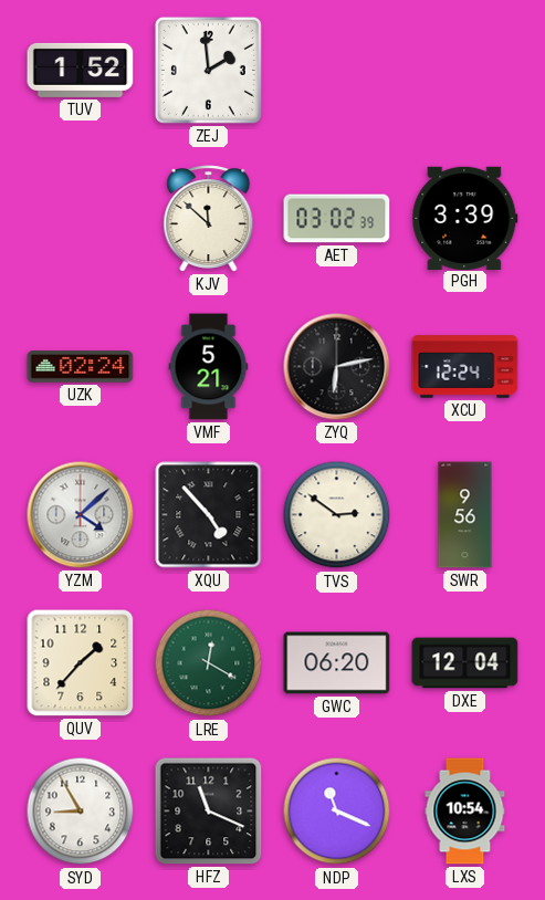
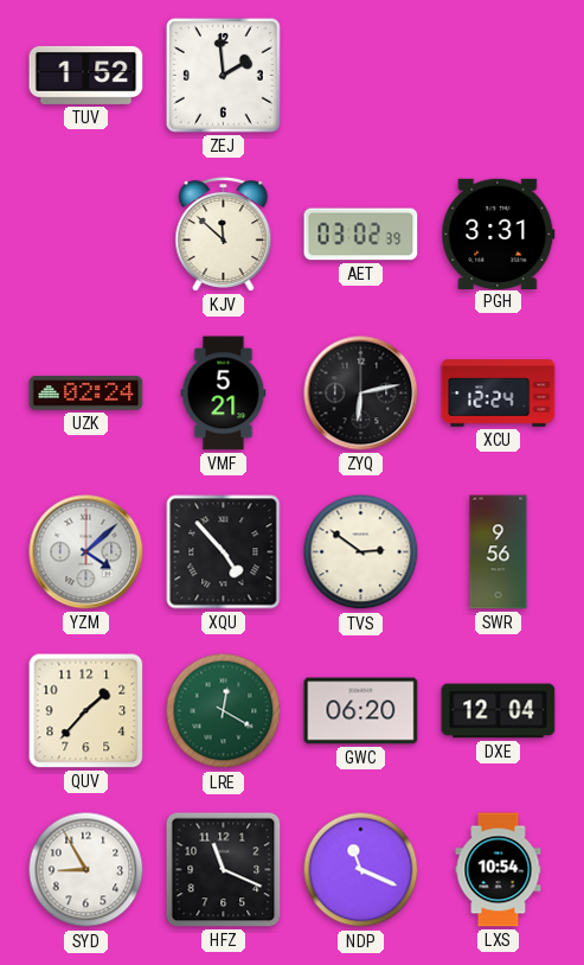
PGH: 3:39 -> 3:31 (499, 234)
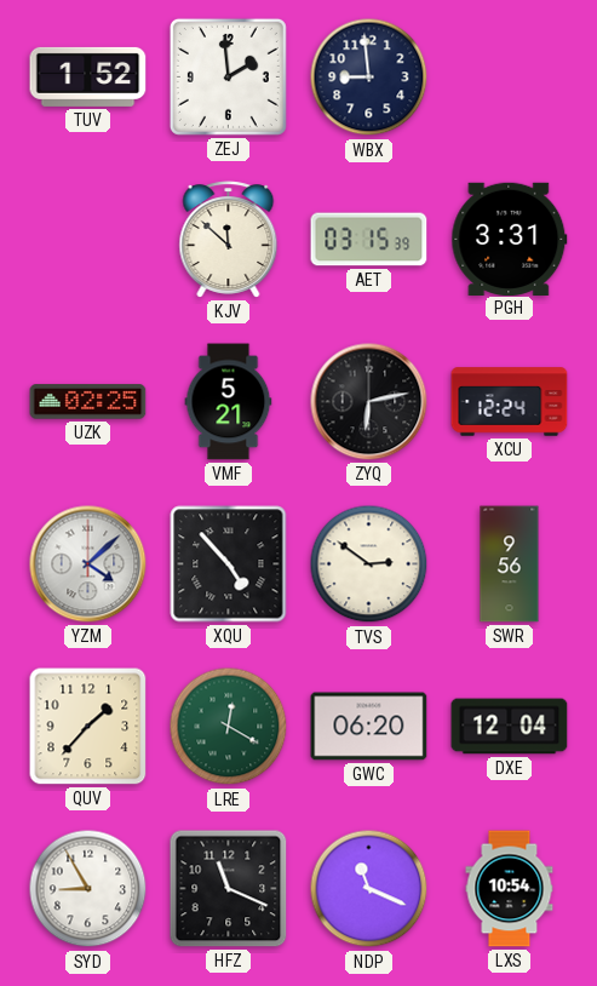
WBX: none -> 8:59 (369, 78)
AET: 03:02 -> 03:15 (369, 240)
UZK: 02:24 -> 02:25 (88, 402)
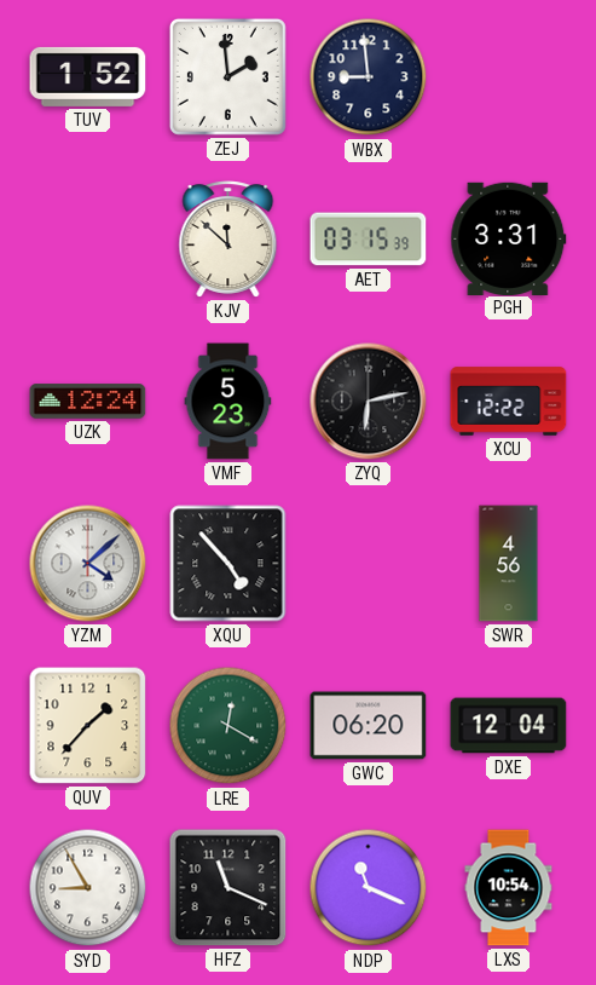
UZK: 02:25 -> 12:24 (88, 402)
VMF: 5:21 -> 5:23 (228, 402)
XCU: 12:24 -> 12:22 (509, 402)
TVS: 2:51 -> none (369, 564)
SWR: 9:56 -> 4:56 (509, 564)
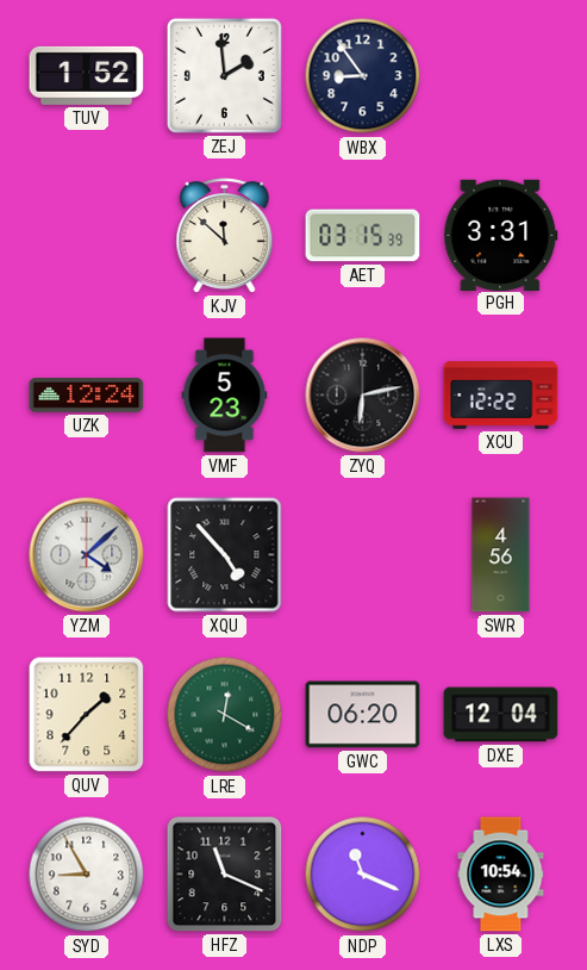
WBX: 8:59 -> 8:54 (363, 76)
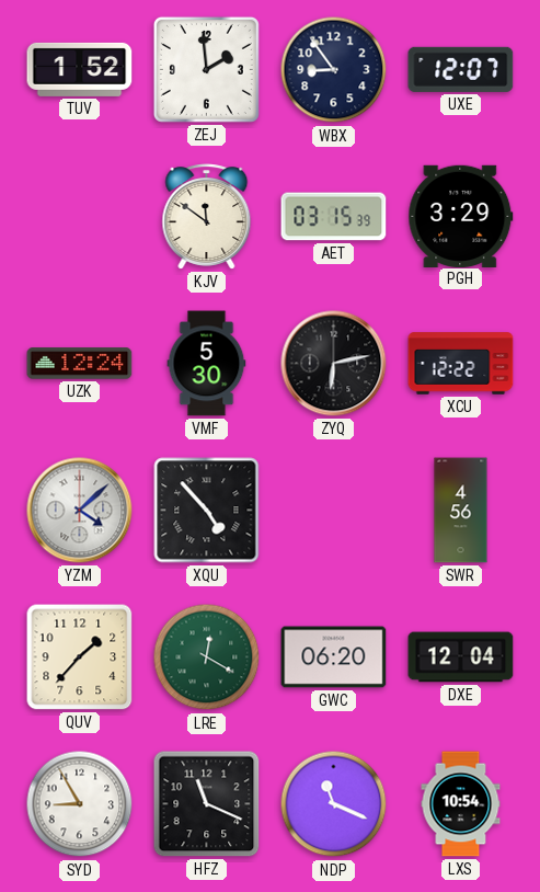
UXE: none -> 12:07 (461, 69)
KJV: 11:52 -> 11:51 (207, 217)
PGH: 3:31 -> 3:29 (461, 216)
VMF: 5:23 -> 5:30 (207, 364)
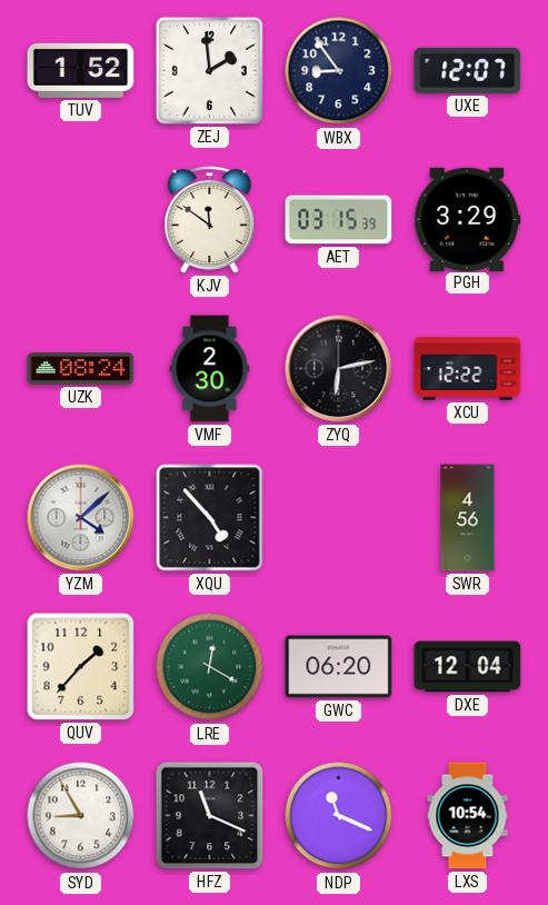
UZK: 12:24 -> 08:24 (81, 369)
VMF: 5:30 -> 2:30 (210, 369)
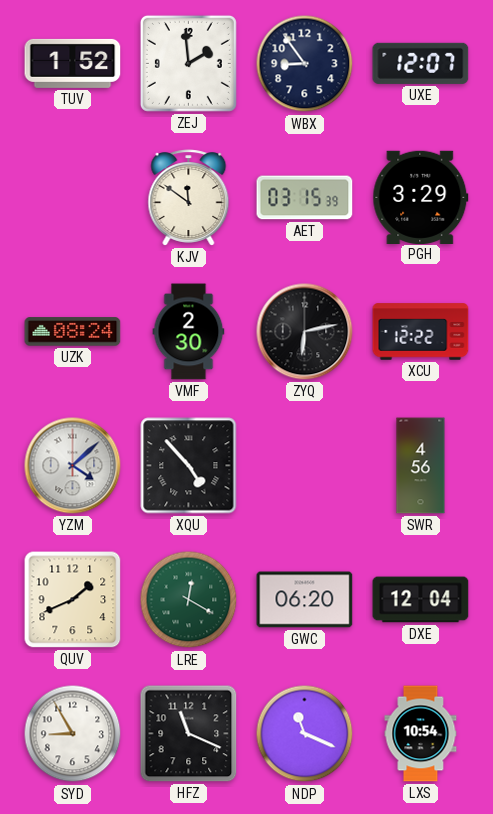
QUV: 1:37 -> 1:41 (73, 600)
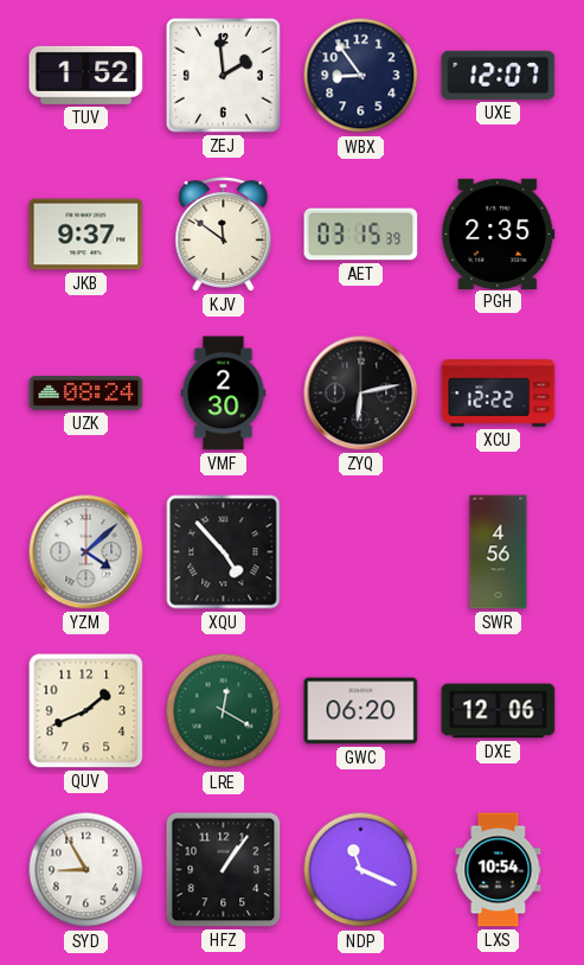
JKB: none -> 9:37 (86, 235)
PGH: 3:29 -> 2:35 (499, 234)
DXE: 12:04 -> 12:06 (499, 711)
HFZ: 11:19 -> 1:06 (224, 870)
